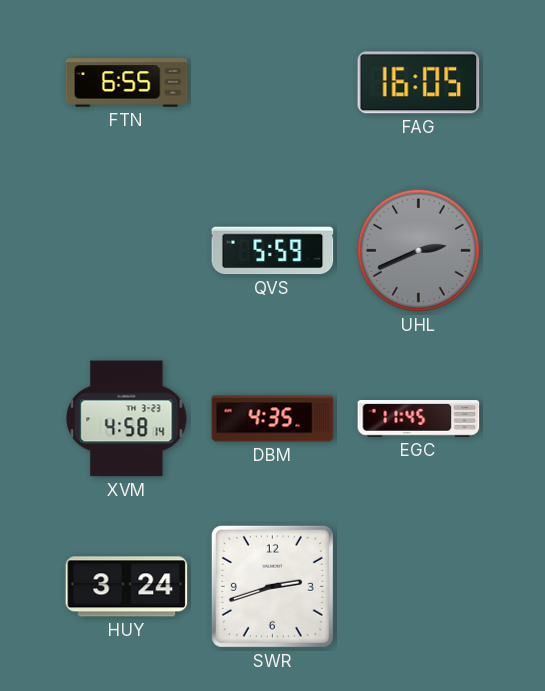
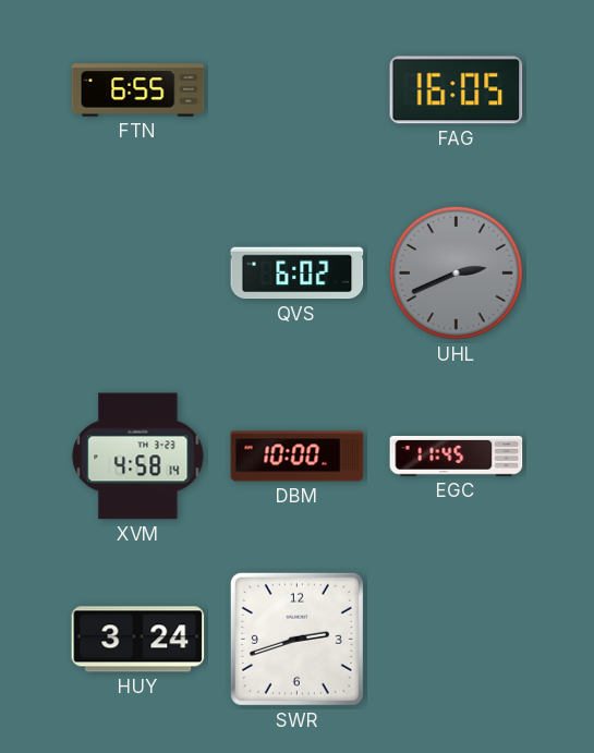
QVS: 5:59 -> 6:02 (298, 274)
DBM: 4:35 -> 10:00 (298, 457)
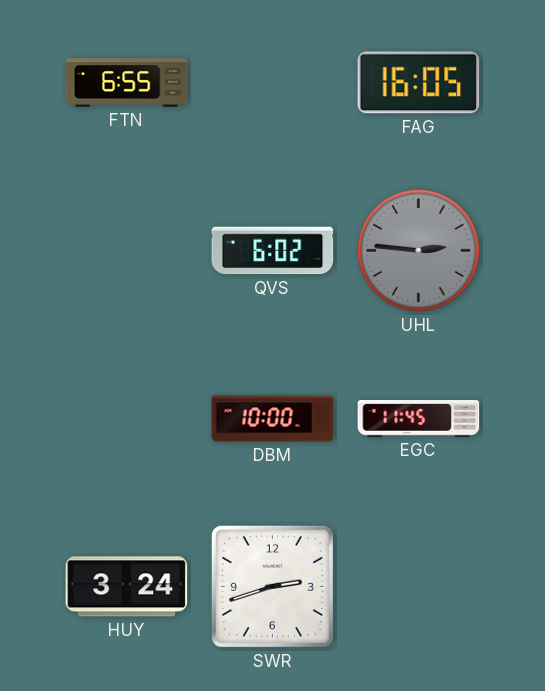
UHL: 2:41 -> 2:46 (418, 250)
XVM: 4:58 -> none (138, 457)
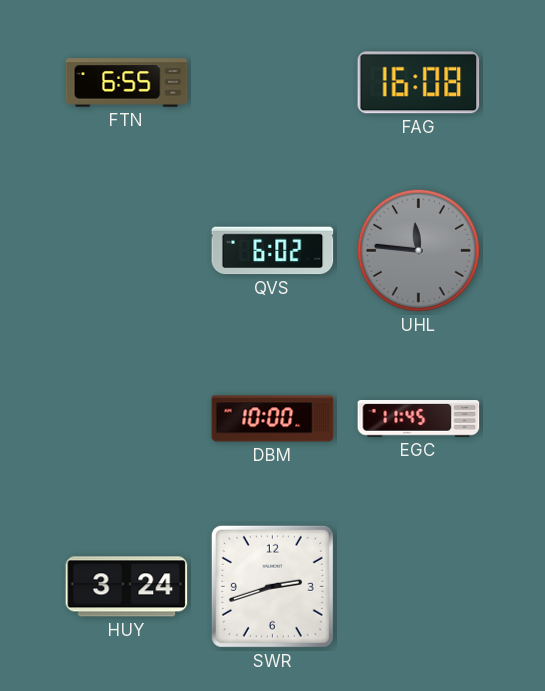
FAG: 16:05 -> 16:08 (419, 83)
UHL: 2:46 -> 11:46 (418, 250)
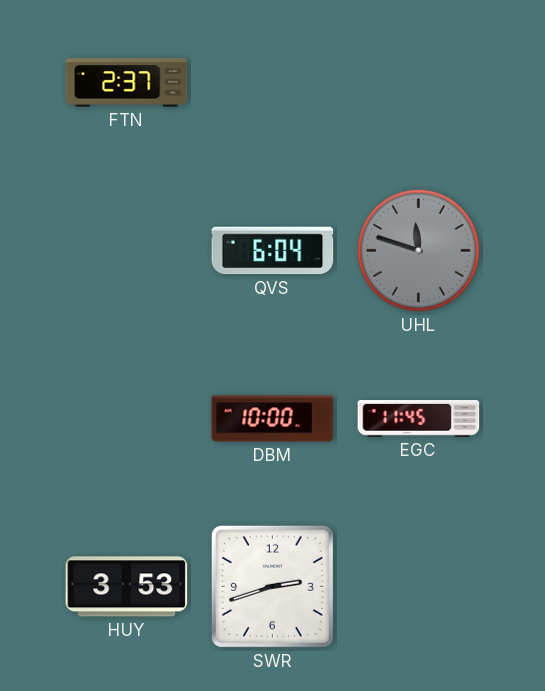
FTN: 6:55 -> 2:37 (127, 83)
FAG: 16:08 -> none (419, 83)
QVS: 6:02 -> 6:04 (273, 251)
UHL: 11:46 -> 11:48 (418, 250)
HUY: 3:24 -> 3:53 (127, 587)
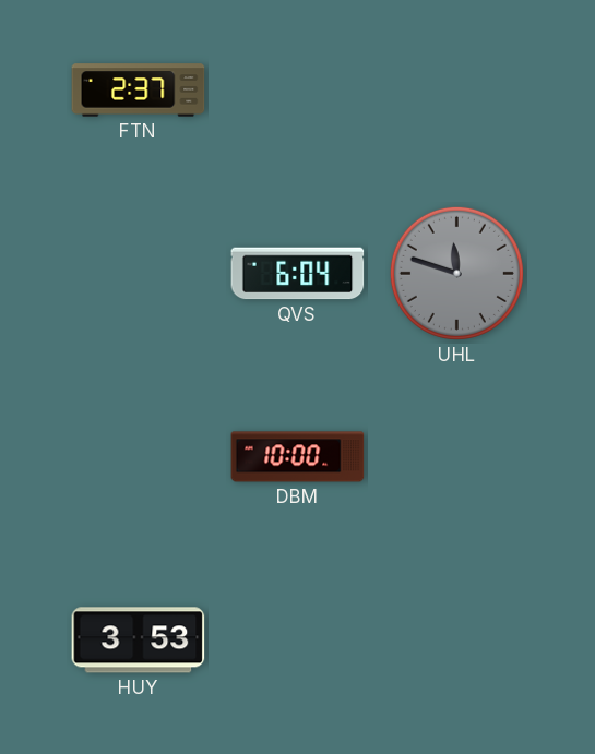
EGC: 11:45 -> none (419, 419)
SWR: 2:42 -> none (272, 586)
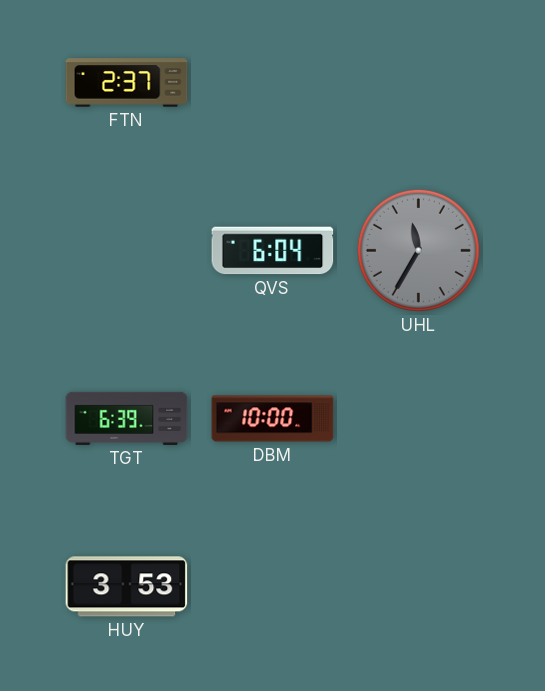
UHL: 11:48 -> 11:35 (418, 250)
TGT: none -> 6:39 (127, 418)
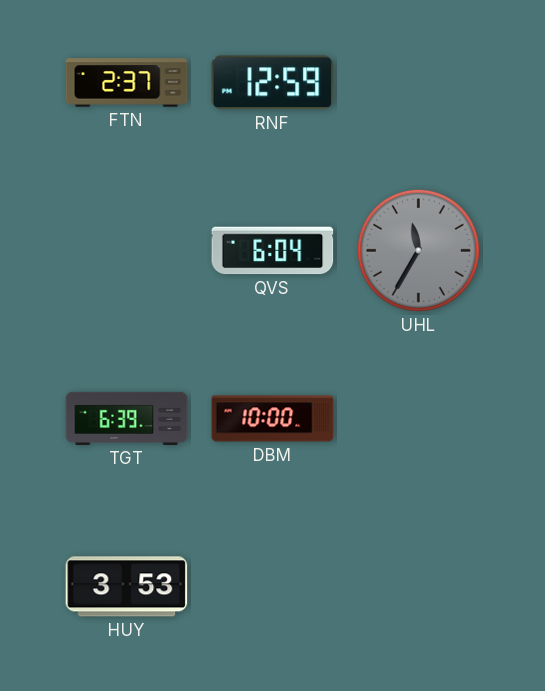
RNF: none -> 12:59 (273, 83)
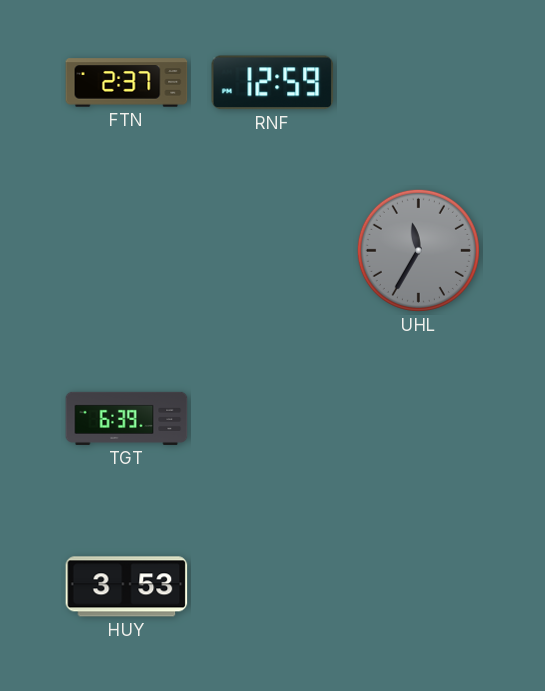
QVS: 6:04 -> none (273, 251)
DBM: 10:00 -> none (273, 419)
